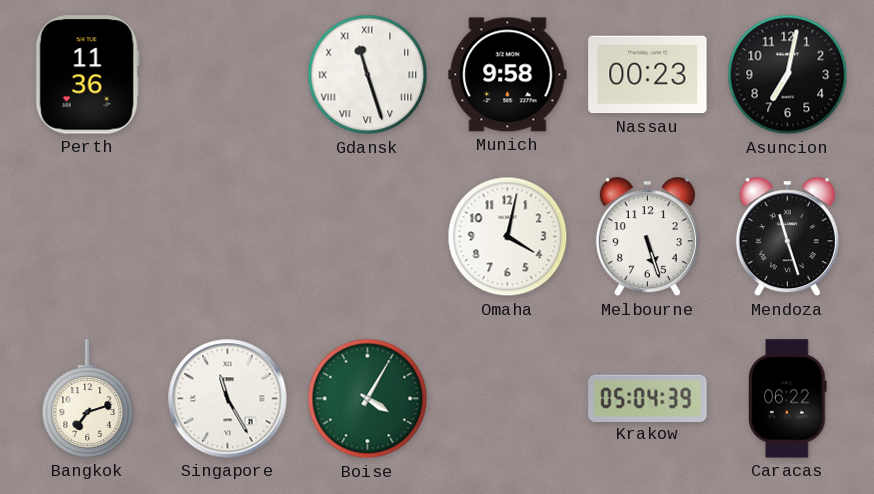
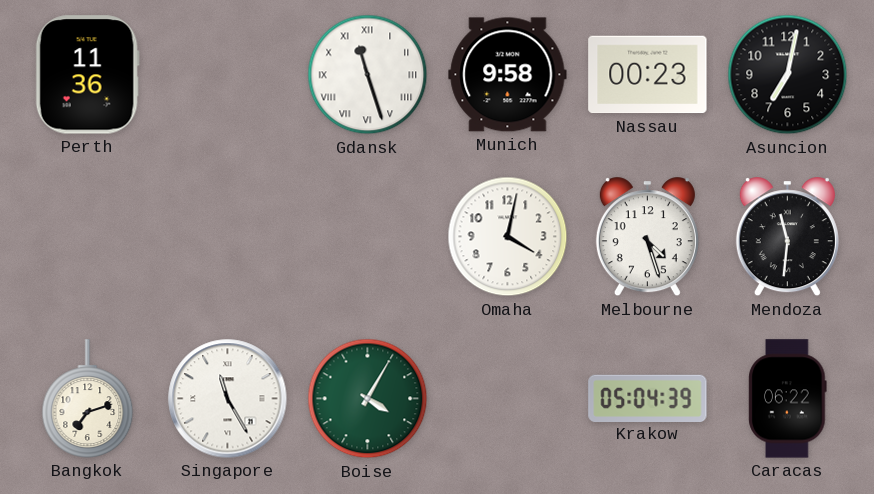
Melbourne: 5:27 -> 4:27 (647, 237)
Mendoza: 11:27 -> 11:31 (787, 237)
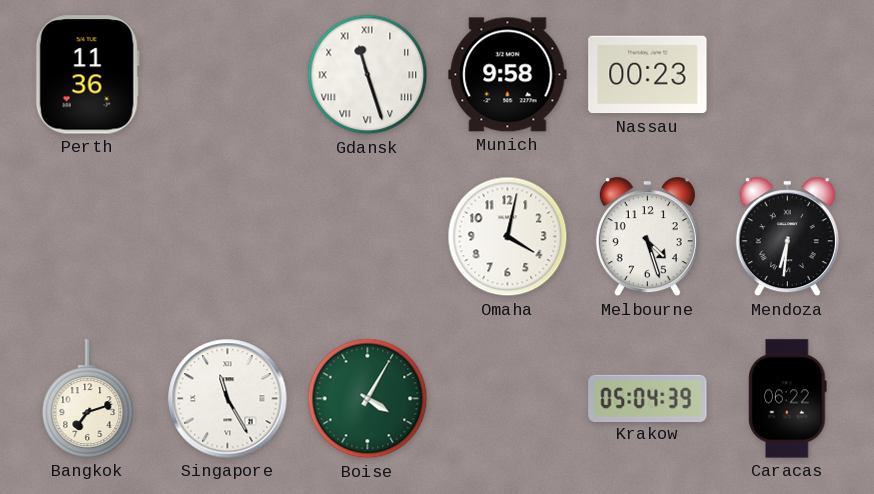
Asuncion: 7:02 -> none (788, 75)
Mendoza: 11:31 -> 6:31 (787, 237)
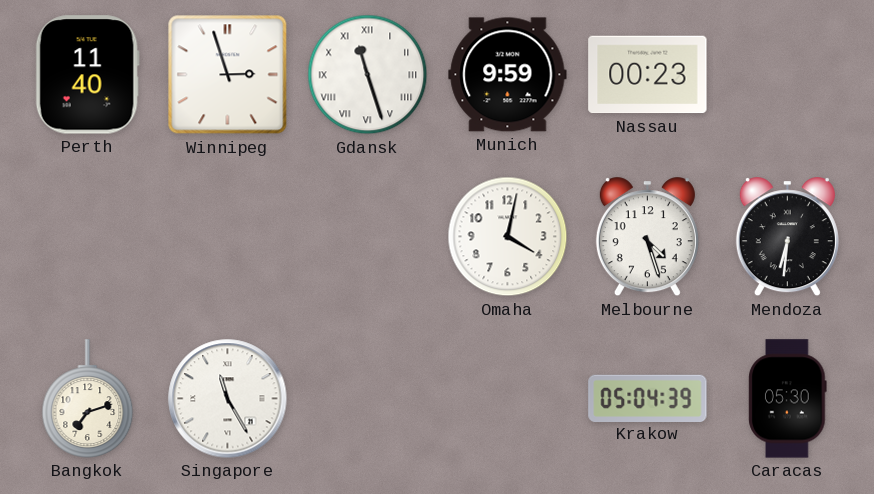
Perth: 11:36 -> 11:40 (87, 75)
Winnipeg: none -> 2:57 (228, 75)
Munich: 9:58 -> 9:59 (508, 75)
Boise: 4:05 -> none (368, 399)
Caracas: 06:22 -> 05:30 (788, 399)
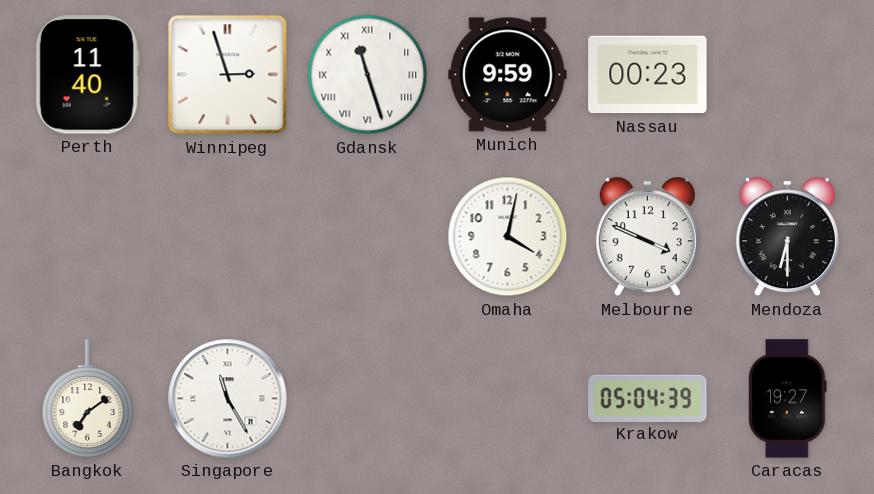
Melbourne: 4:27 -> 3:49 (647, 237)
Mendoza: 6:31 -> 6:30 (787, 237)
Bangkok: 7:12 -> 7:09 (88, 399)
Caracas: 05:30 -> 19:27 (788, 399)
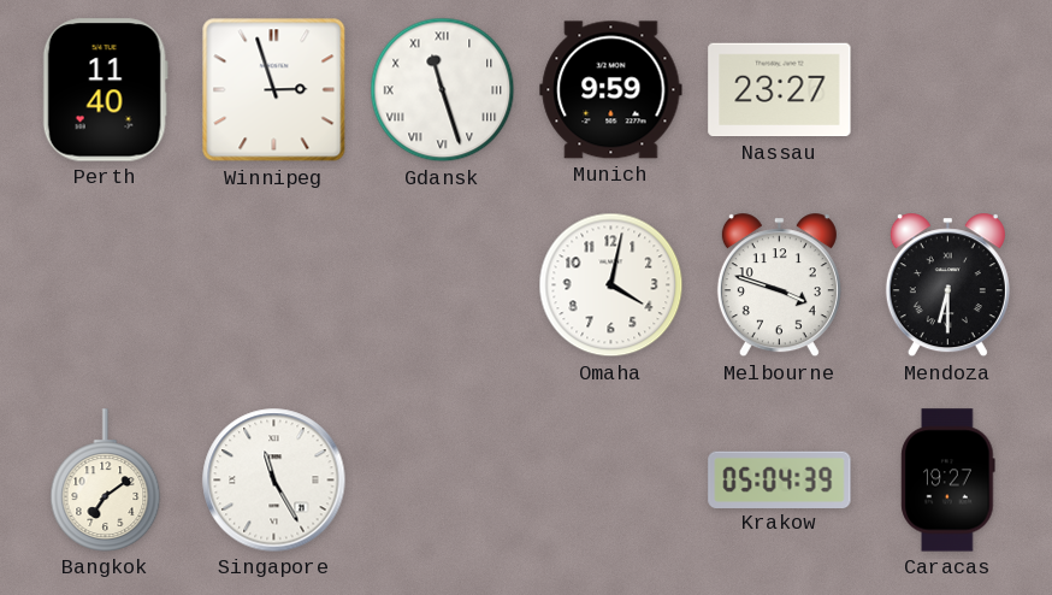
Nassau: 00:23 -> 23:27 (780, 90)
Melbourne: 3:49 -> 3:48 (779, 285)
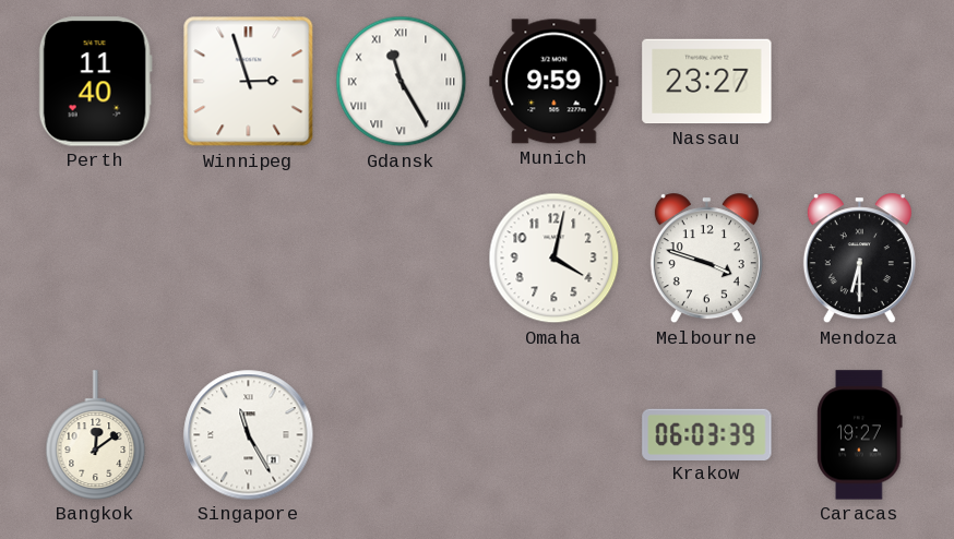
Gdansk: 11:27 -> 11:25 (402, 82)
Bangkok: 7:09 -> 12:09 (96, 435)
Krakow: 05:04 -> 06:03 (707, 434)
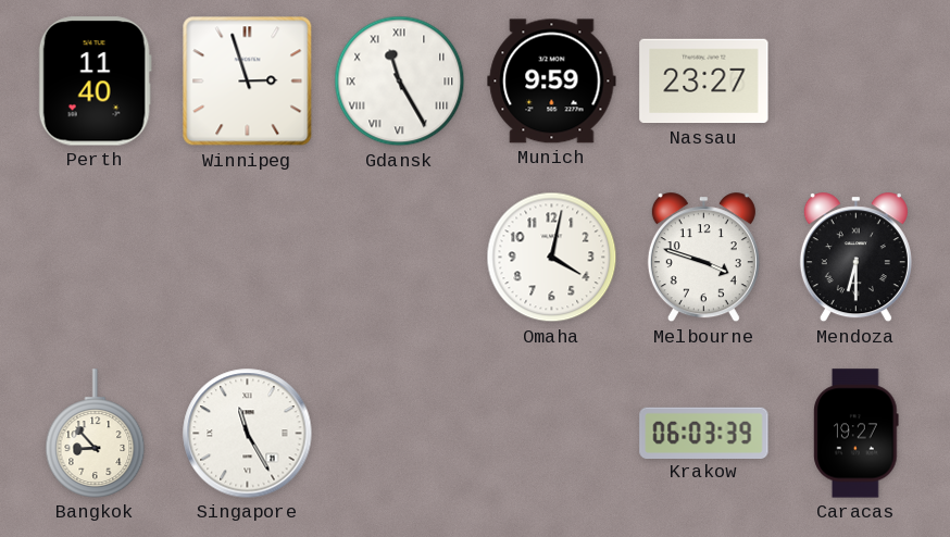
Bangkok: 12:09 -> 8:53 (96, 434)
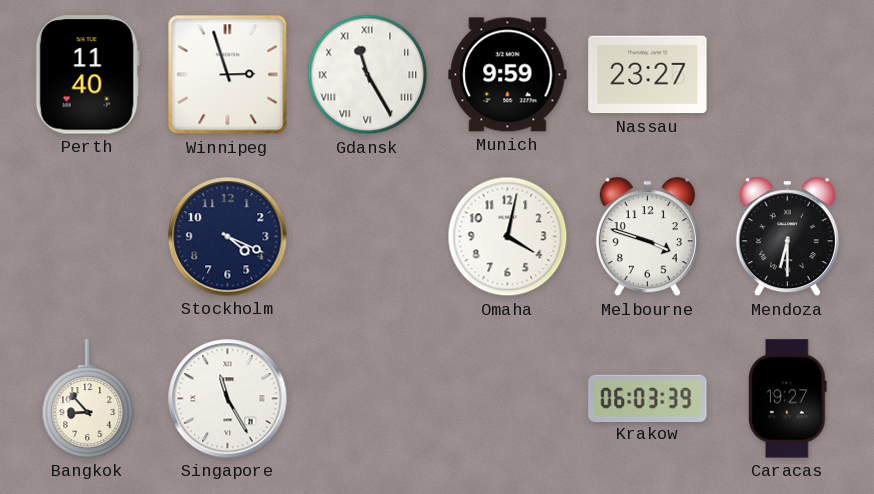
Stockholm: none -> 4:19 (228, 237)
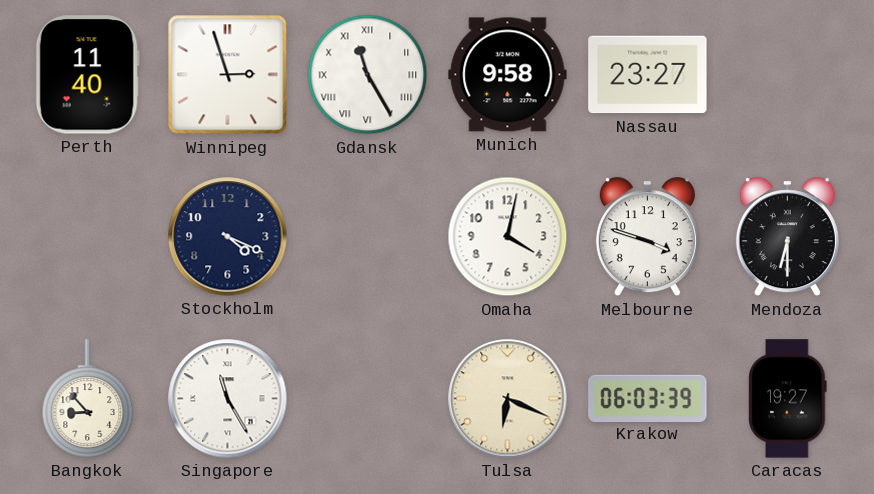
Munich: 9:59 -> 9:58 (508, 75)
Tulsa: none -> 6:19 (508, 399)
